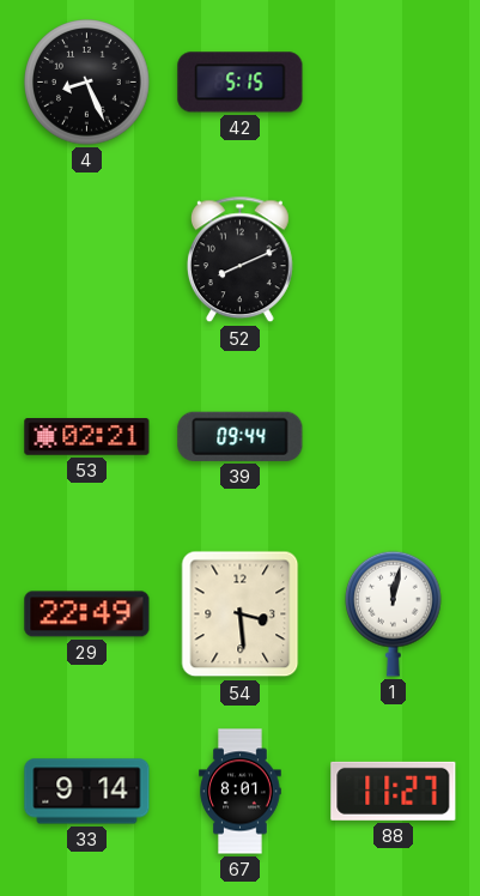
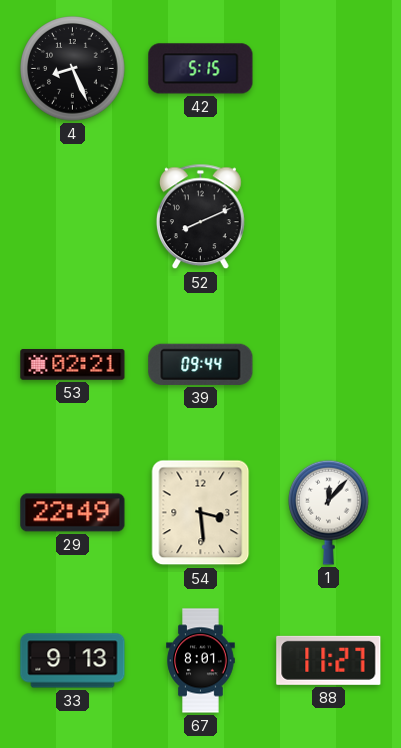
1: 12:02 -> 12:07 (329, 512)
33: 9:14 -> 9:13 (73, 661)
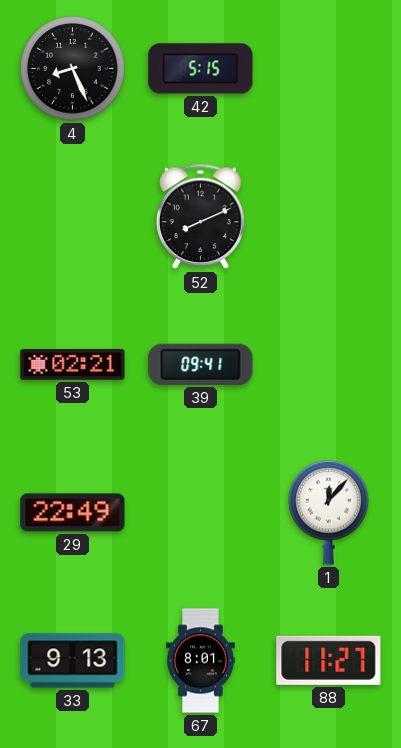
39: 09:44 -> 09:41 (201, 364)
54: 3:29 -> none (201, 513)
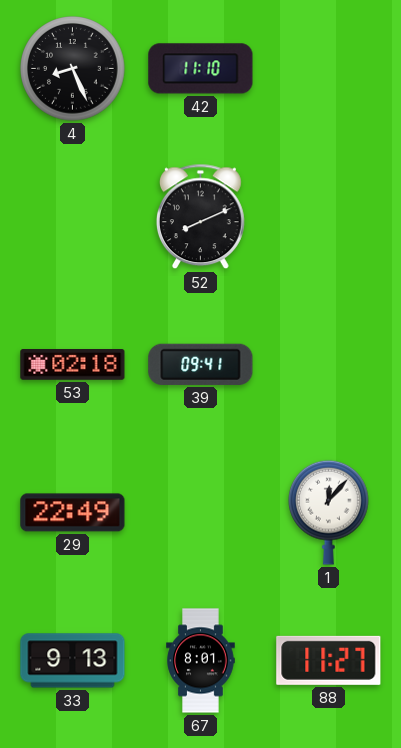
42: 5:15 -> 11:10 (201, 69)
53: 02:21 -> 02:18 (73, 365)
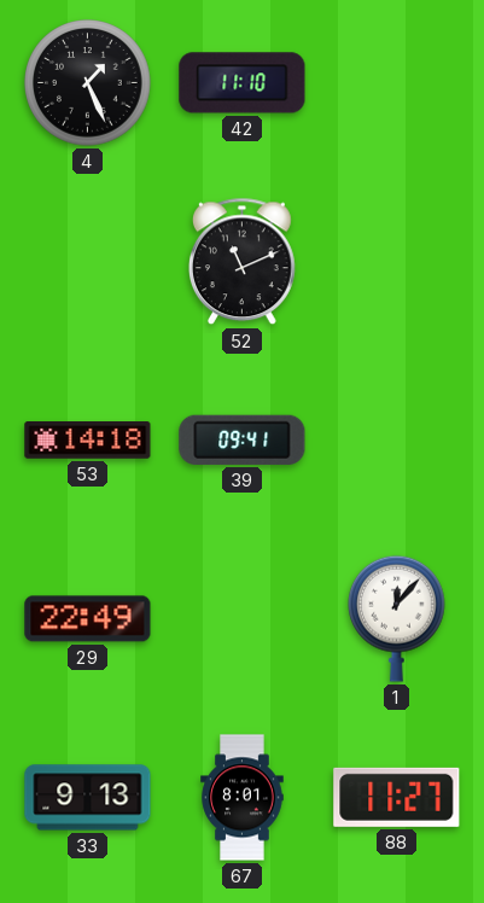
4: 8:26 -> 1:26 (88, 83)
52: 8:11 -> 11:11 (241, 262)
53: 02:18 -> 14:18 (88, 441)
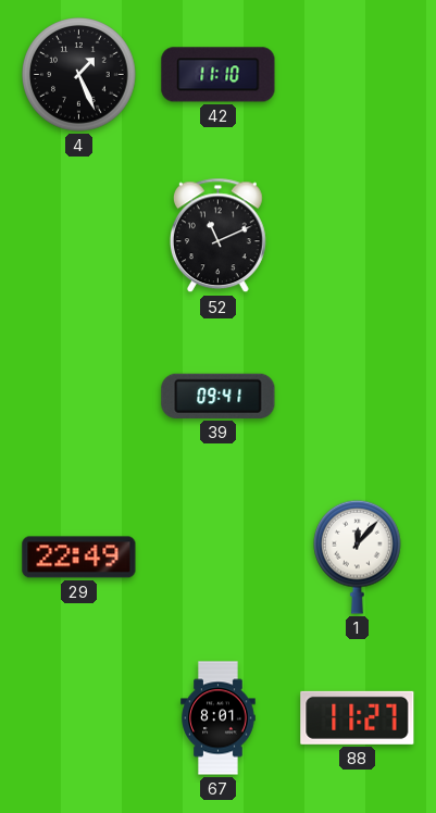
53: 14:18 -> none (88, 441)
33: 9:13 -> none (88, 798)
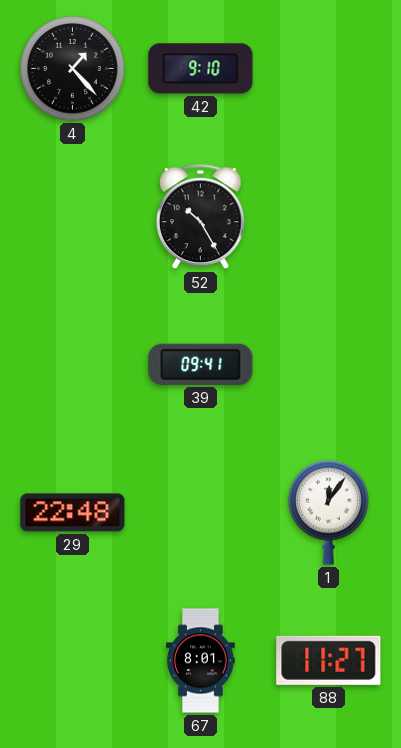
4: 1:26 -> 1:23 (73, 69)
42: 11:10 -> 9:10 (201, 69)
52: 11:11 -> 10:25 (200, 217)
29: 22:49 -> 22:48 (73, 513)
1: 12:07 -> 12:06 (329, 512)
